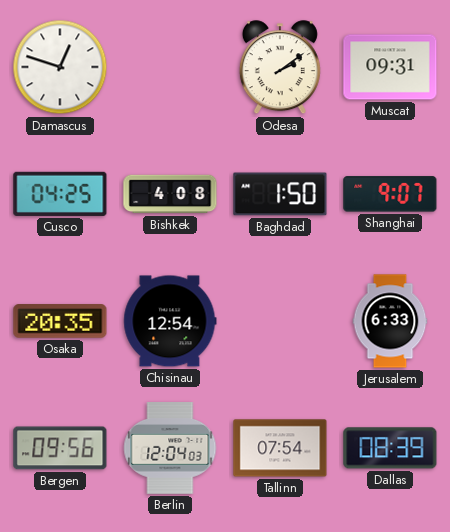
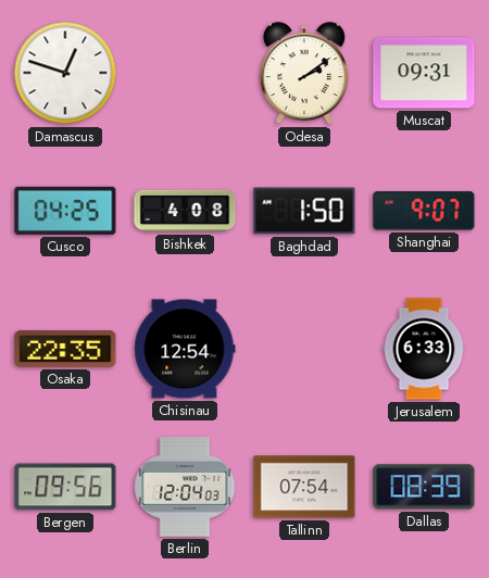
Osaka: 20:35 -> 22:35 (65, 349)
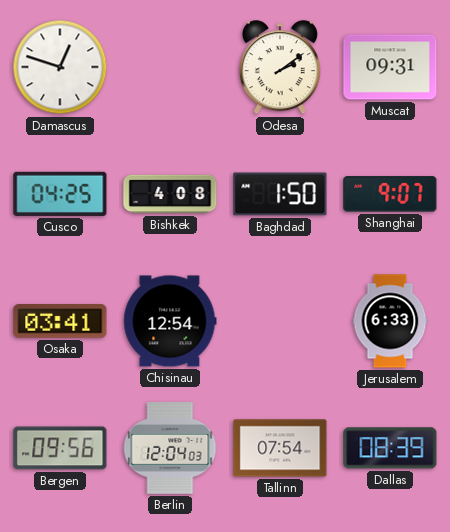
Osaka: 22:35 -> 03:41 (60, 321)
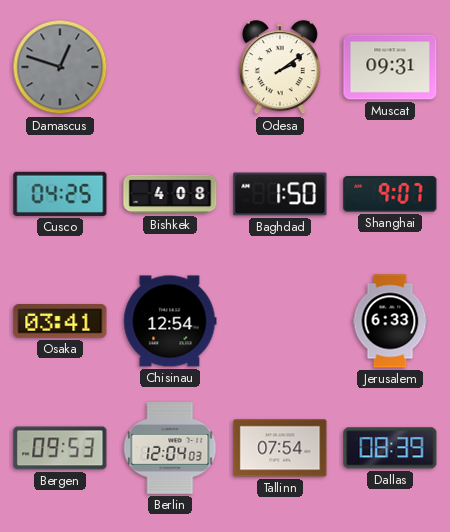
Damascus dial: white -> grey (60, 67)
Bergen: 09:56 -> 09:53 (60, 448)
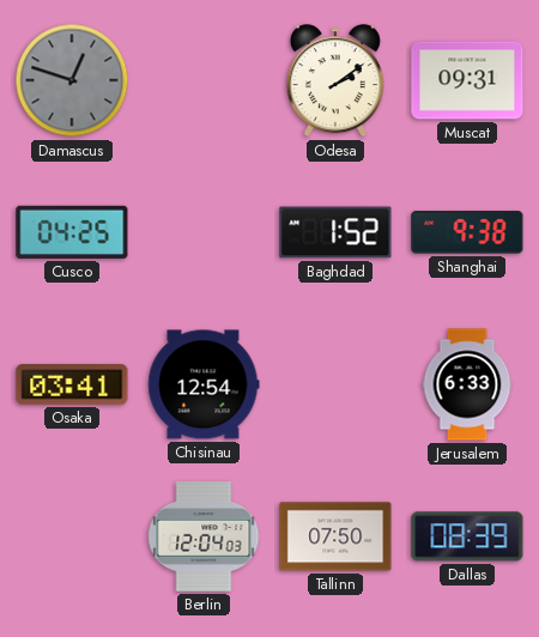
Bishkek: 4:08 -> none (170, 194)
Baghdad: 1:50 -> 1:52 (335, 232)
Shanghai: 9:07 -> 9:38 (467, 232)
Bergen: 09:53 -> none (60, 448)
Tallinn: 07:54 -> 07:50 (335, 536)
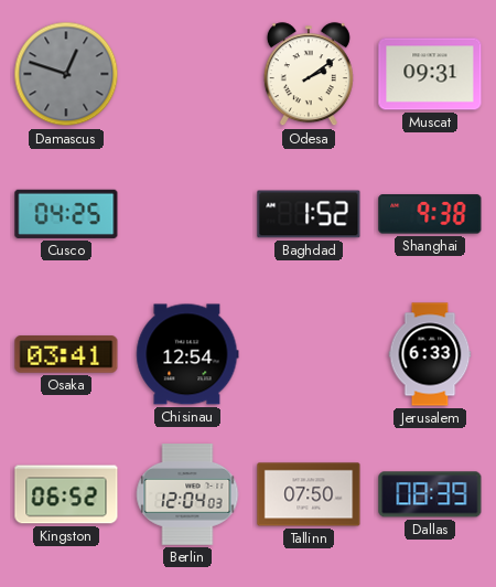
Kingston: none -> 06:52 (66, 494)
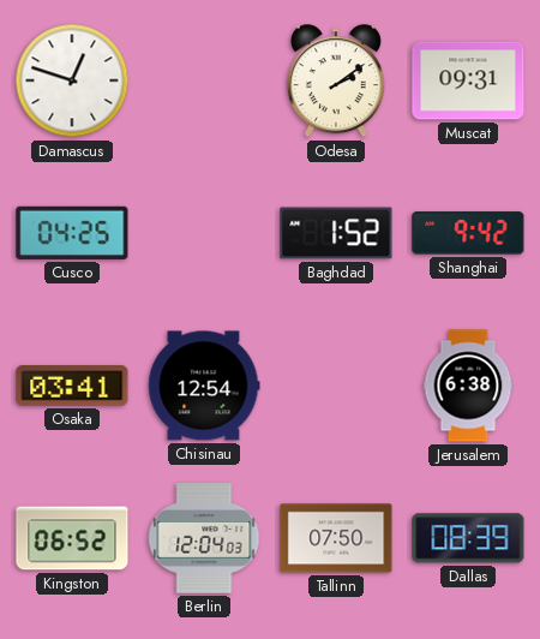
Damascus dial: grey -> white (72, 80)
Shanghai: 9:38 -> 9:42 (468, 233)
Jerusalem: 6:33 -> 6:38 (468, 386)
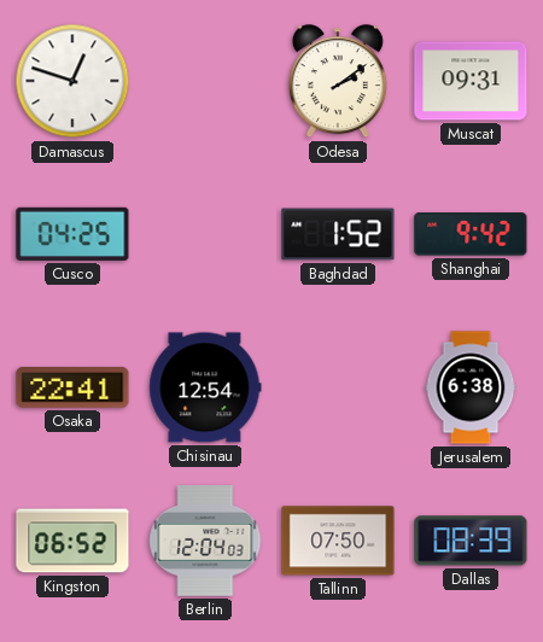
Osaka: 03:41 -> 22:41 (72, 387)
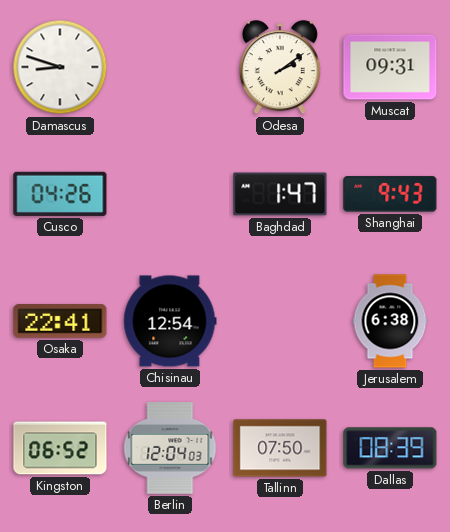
Damascus: 12:48 -> 8:48 (60, 67)
Cusco: 04:25 -> 04:26 (60, 194)
Baghdad: 1:52 -> 1:47 (280, 194)
Shanghai: 9:42 -> 9:43 (390, 194)
